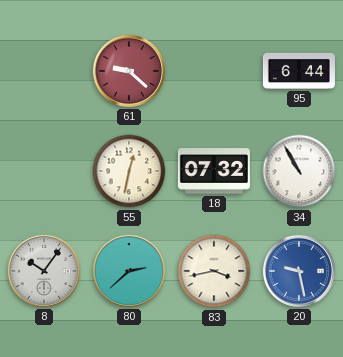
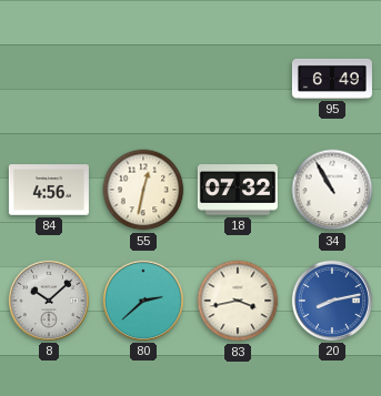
61: 9:22 -> none (129, 71)
95: 6:44 -> 6:49 (332, 79)
84: none -> 4:56 (49, 190)
8: 10:06 -> 10:08 (49, 301)
20: 9:28 -> 8:13 (332, 301)
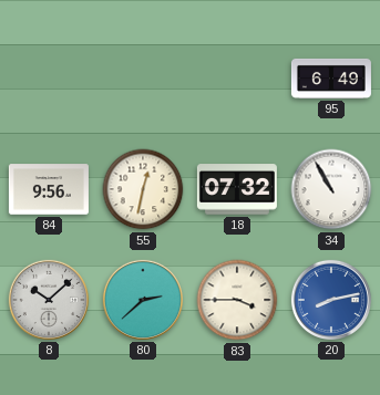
84: 4:56 -> 9:56 (49, 189)
83: 3:43 -> 3:45 (237, 300)
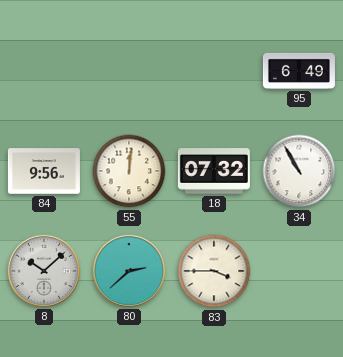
55: 12:32 -> 12:01 (129, 171)
20: 8:13 -> none (331, 300)
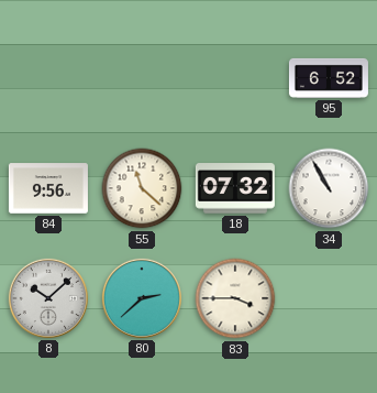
95: 6:49 -> 6:52 (329, 78)
55: 12:01 -> 11:22 (142, 188)
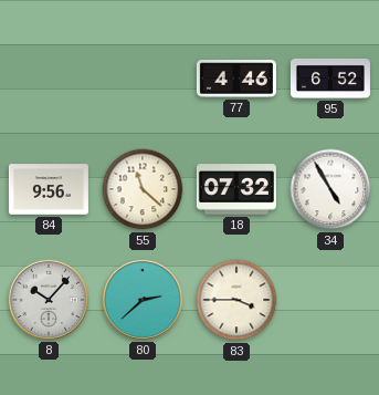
77: none -> 4:46 (236, 79)
34: 10:55 -> 4:55 (330, 189)
8: 10:08 -> 10:07 (49, 300)
